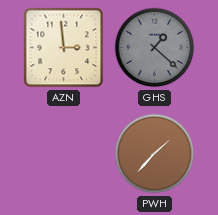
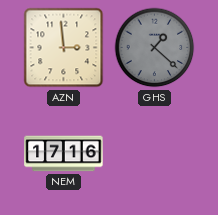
NEM: none -> 17:16 (64, 154)
PWH: 1:37 -> none (155, 154)
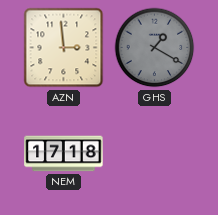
GHS: 1:22 -> 1:20 (155, 48)
NEM: 17:16 -> 17:18 (64, 154)
